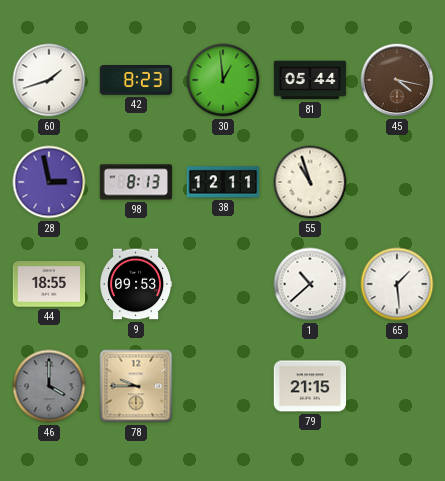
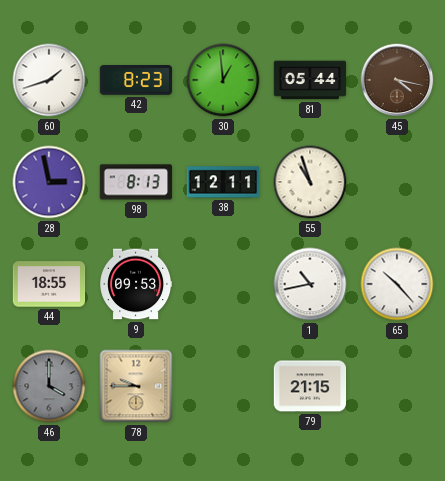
1: 10:38 -> 10:43 (310, 284)
65: 1:29 -> 10:23 (397, 284)
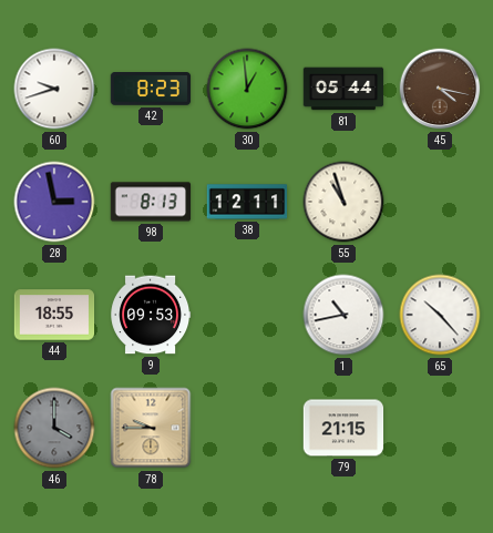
60: 1:42 -> 9:42 (54, 89)
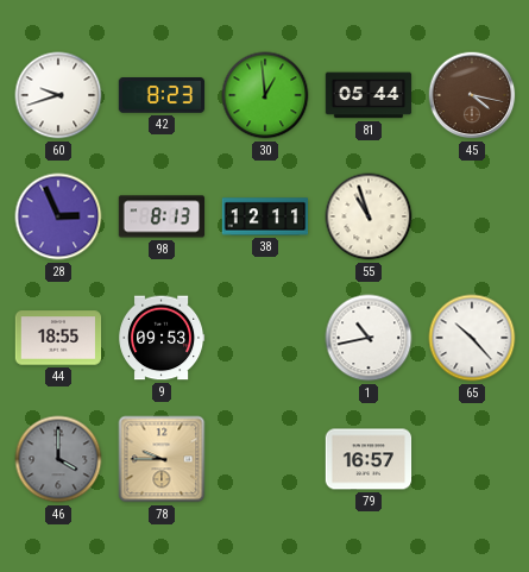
28: 2:58 -> 2:56 (58, 216)
79: 21:15 -> 16:57 (369, 459)
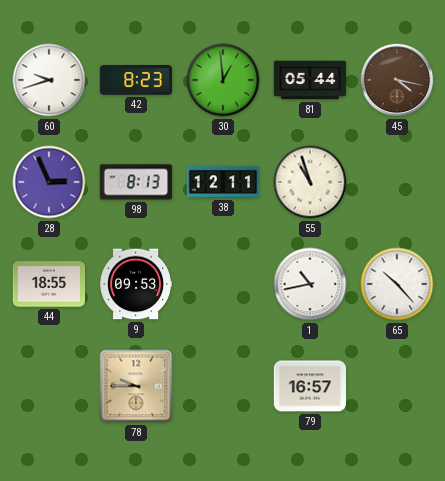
46: 4:00 -> none (58, 459)
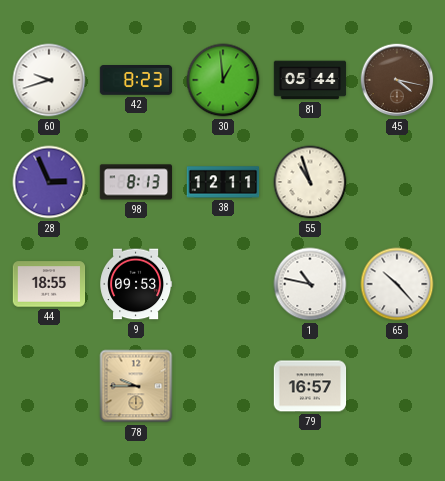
1: 10:43 -> 10:47 (310, 284)
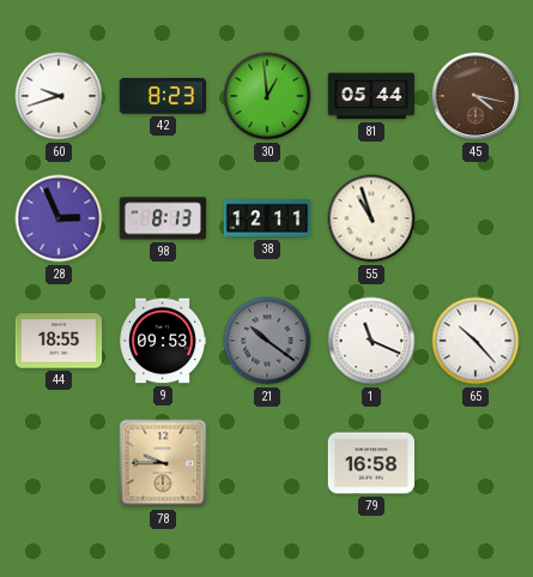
21: none -> 10:21 (267, 341)
1: 10:47 -> 11:19 (371, 341)
79: 16:57 -> 16:58 (371, 463)
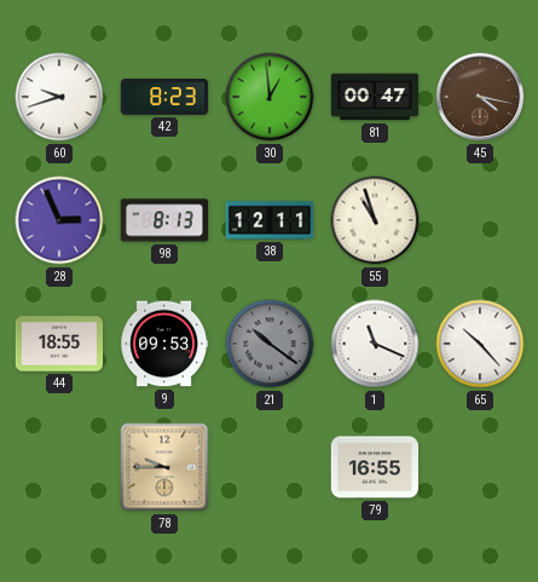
81: 05:44 -> 00:47 (375, 97)
79: 16:58 -> 16:55 (375, 467)
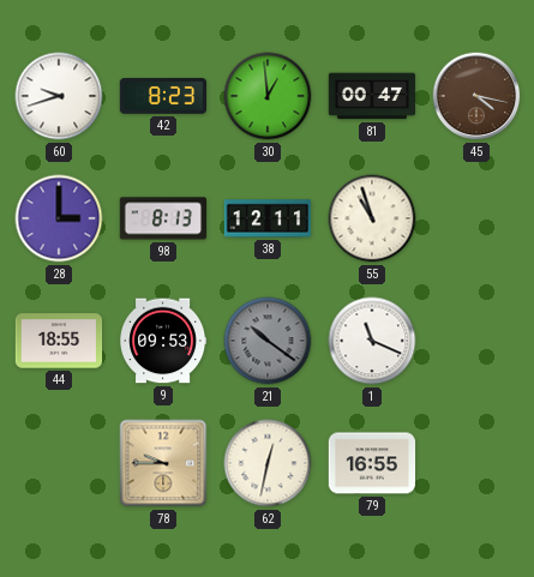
28: 2:56 -> 3:00 (59, 218)
65: 10:23 -> none (480, 344)
62: none -> 12:32 (268, 463)
